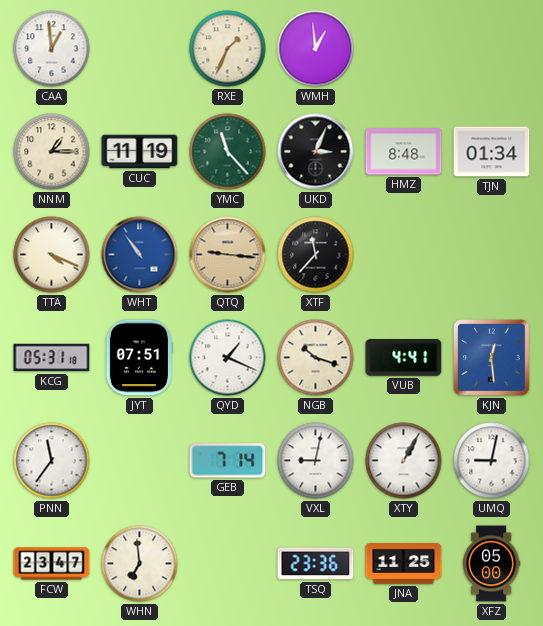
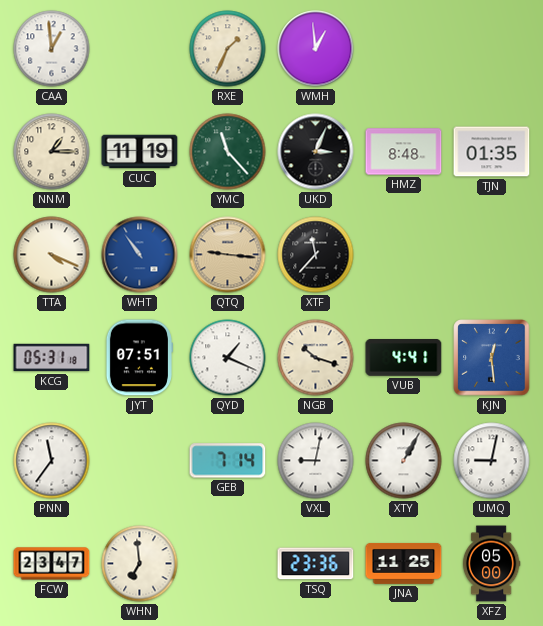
TJN: 01:34 -> 01:35 (492, 152)
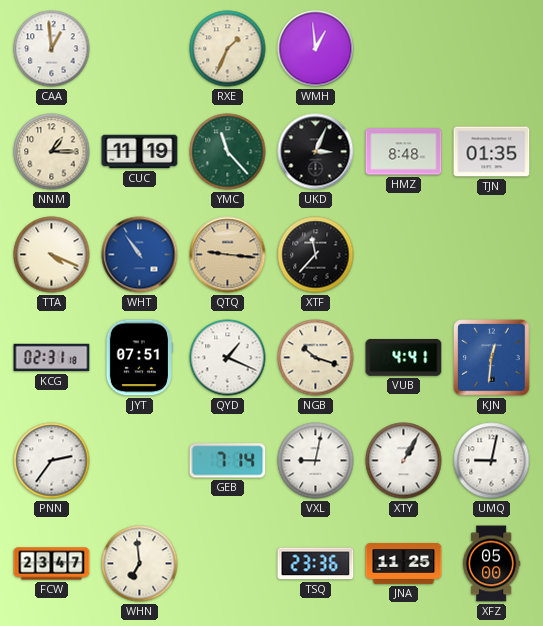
KCG: 05:31 -> 02:31 (52, 358)
KJN: 12:29 -> 12:31 (492, 358)
PNN: 11:36 -> 2:36 (52, 461)
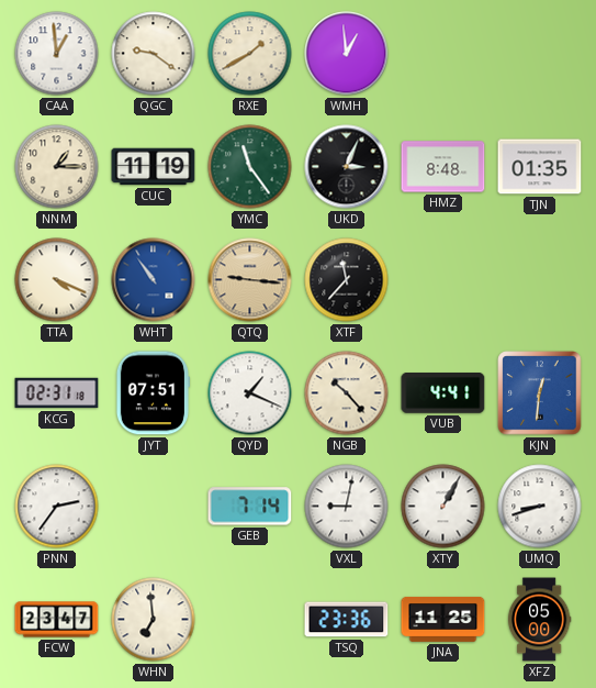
QGC: none -> 9:21 (154, 54)
RXE: 1:34 -> 1:40 (250, 54)
YMC: 11:23 -> 11:24 (250, 167)
NGB: 10:18 -> 10:23 (347, 393)
UMQ: 9:02 -> 8:42 (540, 507)
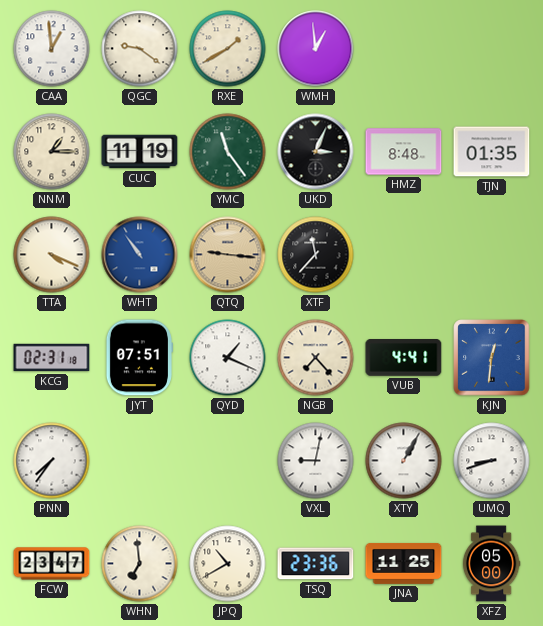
NGB: 10:23 -> 7:23 (316, 358)
PNN: 2:36 -> 7:36 (52, 461)
GEB: 7:14 -> none (250, 507)
JPQ: none -> 10:40 (228, 564)
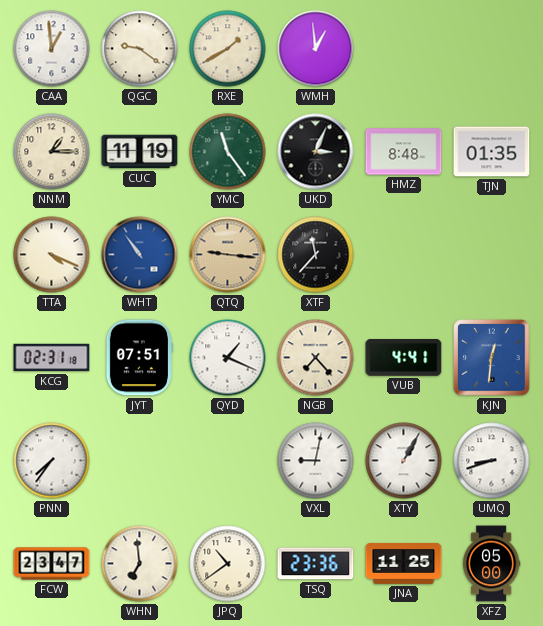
JPQ: 10:40 -> 10:39 (228, 564)
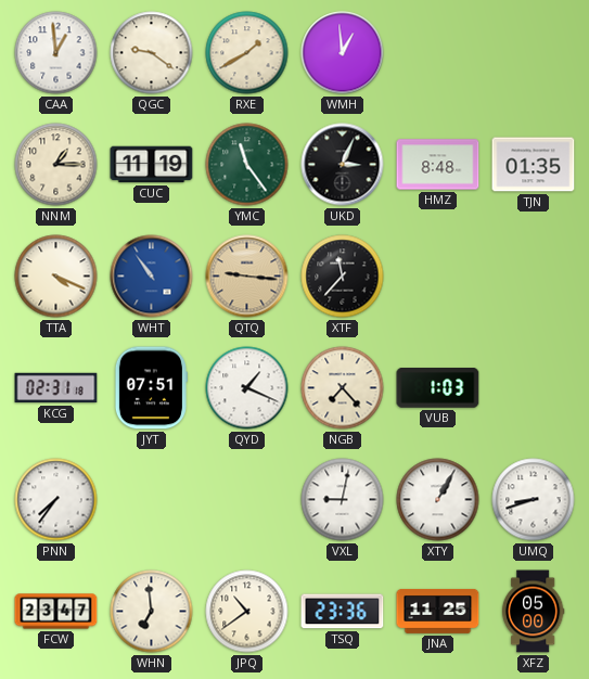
VUB: 4:41 -> 1:03 (438, 388)
KJN: 12:31 -> none (492, 358)
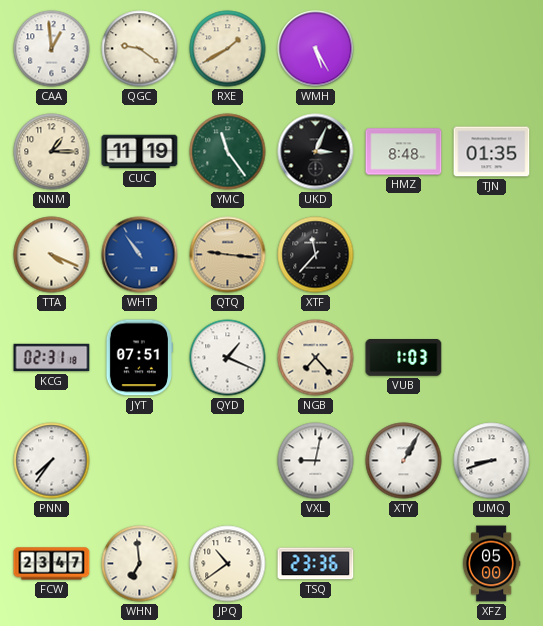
WMH: 12:59 -> 5:25 (316, 49)
JNA: 11:25 -> none (438, 611)
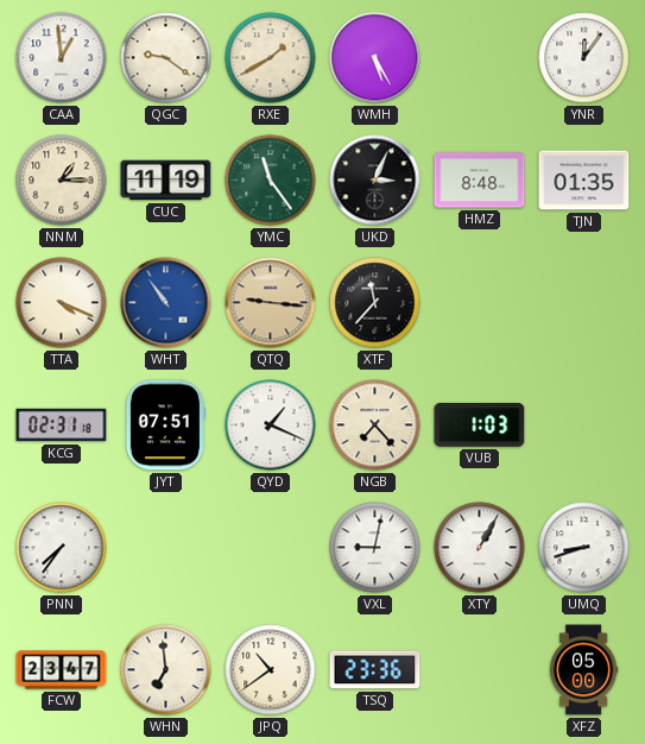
YNR: none -> 12:06 (584, 58)
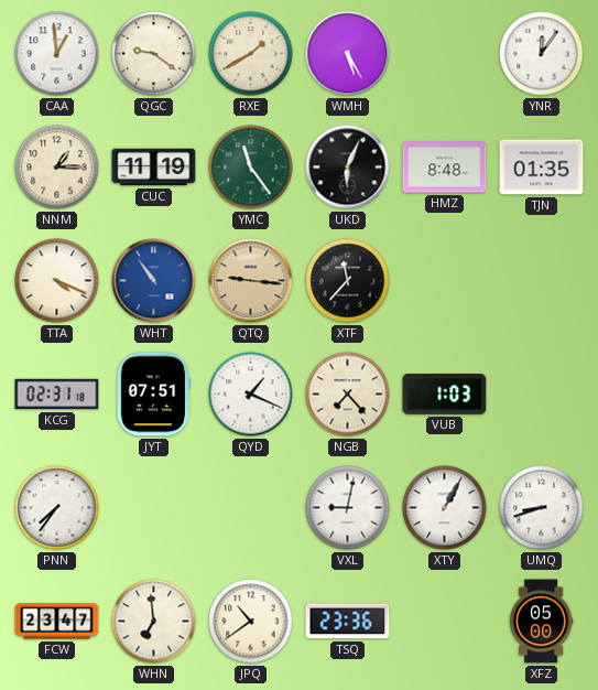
UKD: 3:04 -> 6:04 (348, 168)
